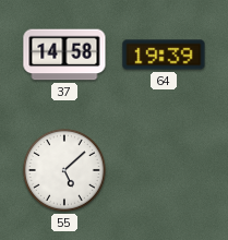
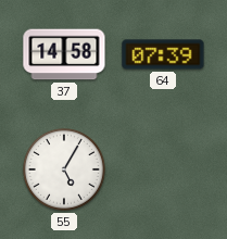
64: 19:39 -> 07:39 (163, 54)
55: 5:08 -> 5:05 (64, 169)
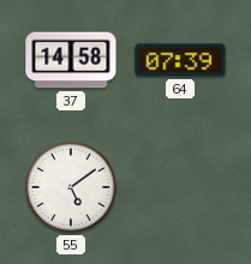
55: 5:05 -> 5:09 (71, 187)
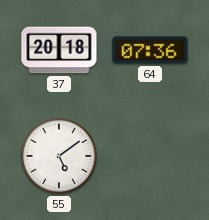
37: 14:58 -> 20:18 (59, 50)
64: 07:39 -> 07:36 (150, 50)
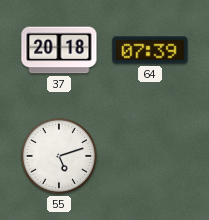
64: 07:36 -> 07:39 (150, 50)
55: 5:09 -> 5:12 (59, 156)
